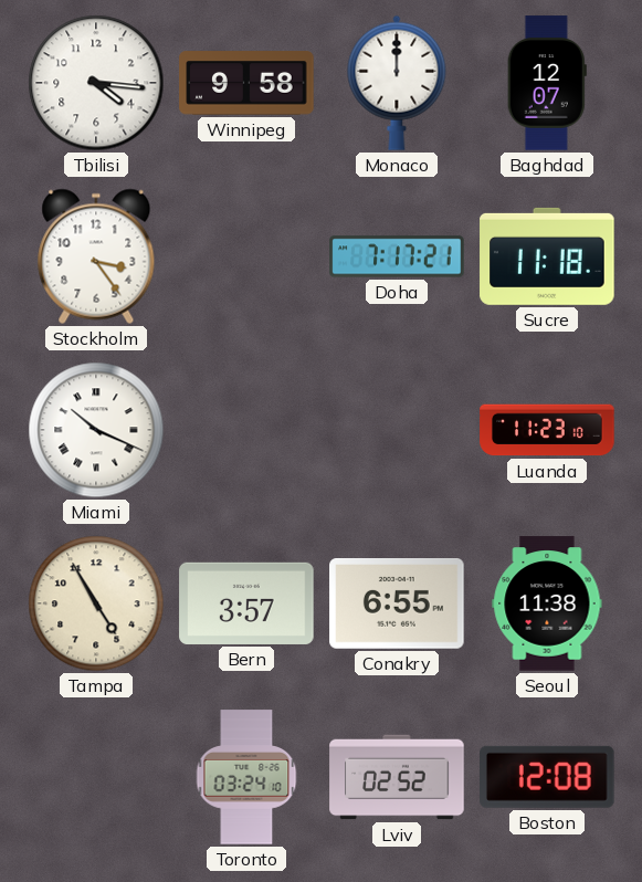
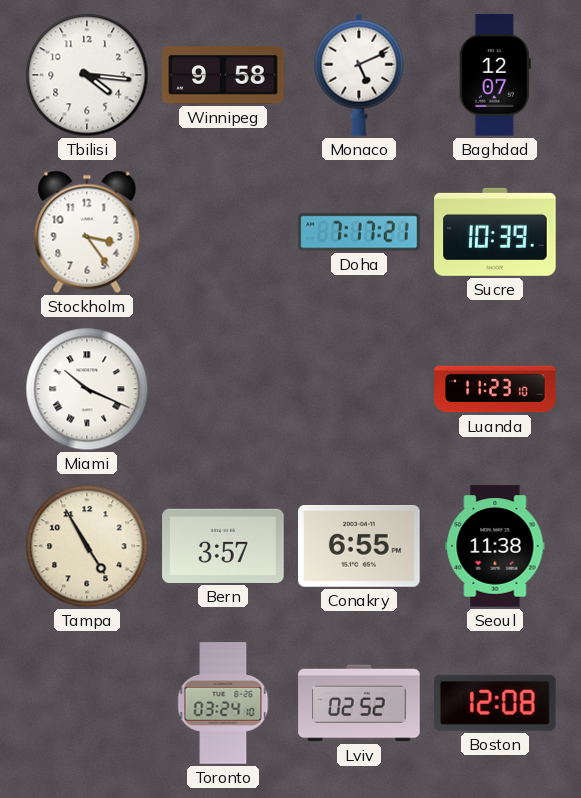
Monaco: 12:00 -> 5:11 (359, 75)
Sucre: 11:18 -> 10:39 (495, 232)
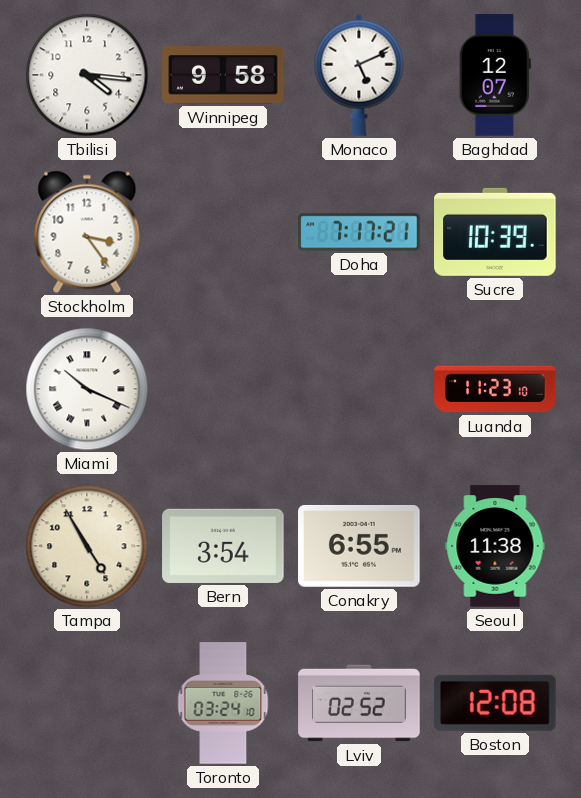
Bern: 3:57 -> 3:54 (223, 546)
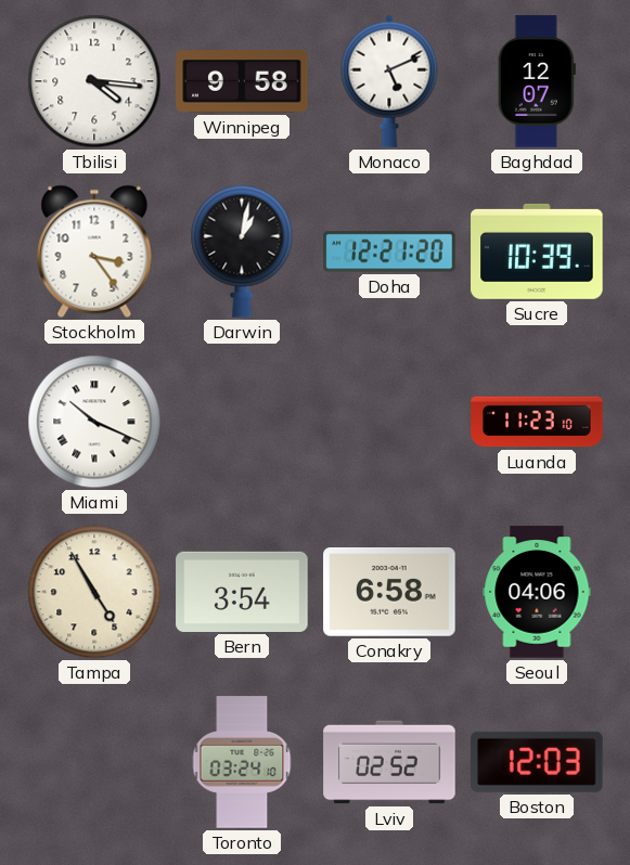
Darwin: none -> 1:02 (242, 251)
Doha: 7:17 -> 12:21 (389, 251)
Conakry: 6:55 -> 6:58 (389, 593)
Seoul: 11:38 -> 04:06 (537, 592)
Boston: 12:08 -> 12:03 (538, 762)
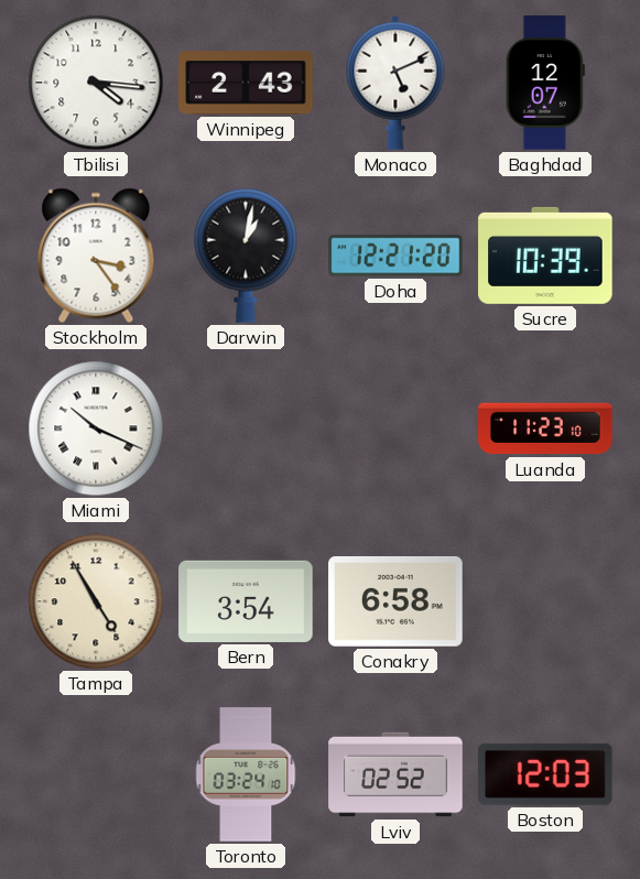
Winnipeg: 9:58 -> 2:43 (246, 83)
Seoul: 04:06 -> none (537, 592)
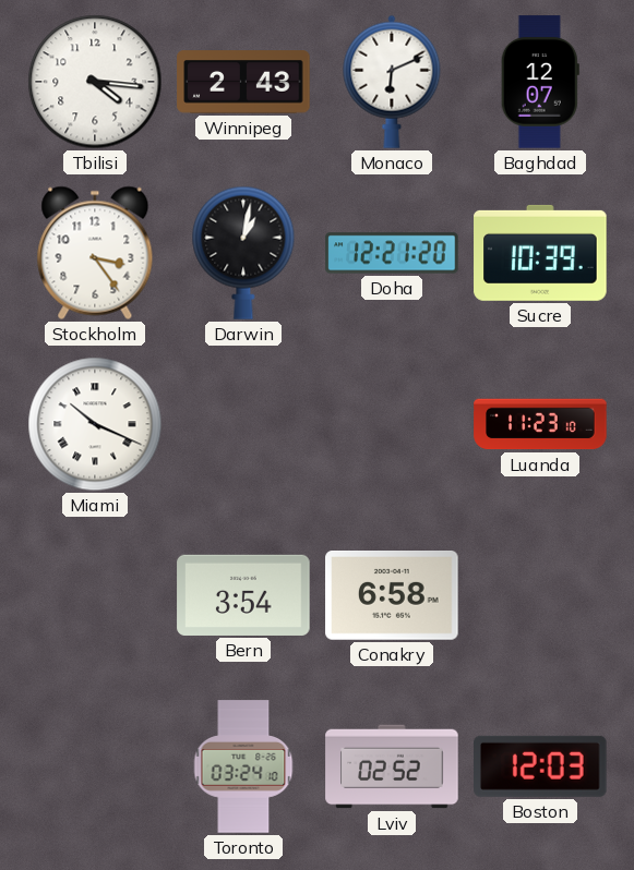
Monaco: 5:11 -> 6:11 (392, 82)
Tampa: 4:55 -> none (96, 601)
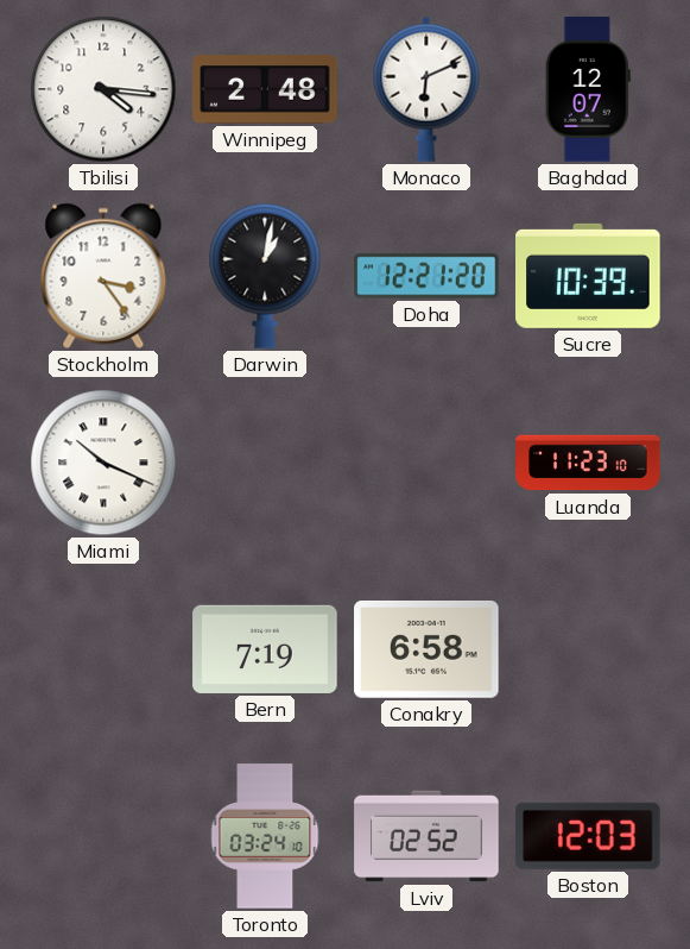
Winnipeg: 2:43 -> 2:48 (265, 89)
Bern: 3:54 -> 7:19 (265, 649)
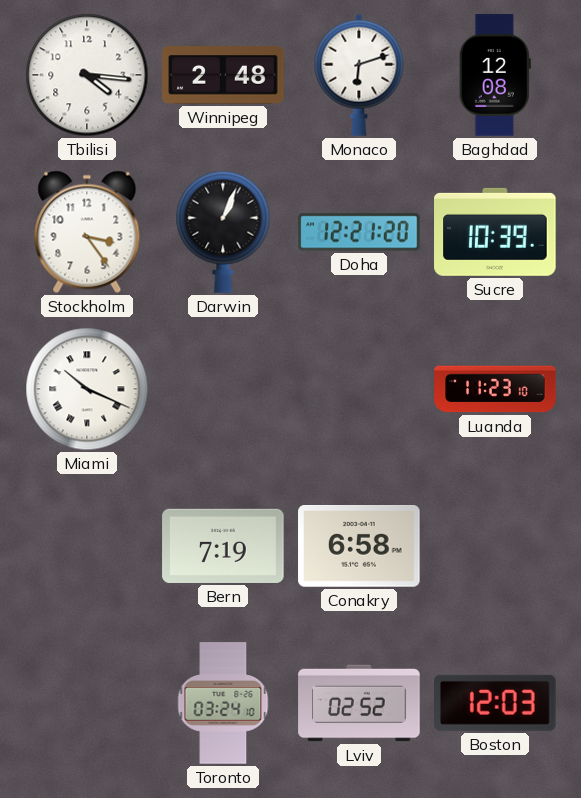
Monaco: 6:11 -> 6:12 (359, 75)
Baghdad: 12:07 -> 12:08 (495, 75)
Darwin: 1:02 -> 1:04 (223, 232)
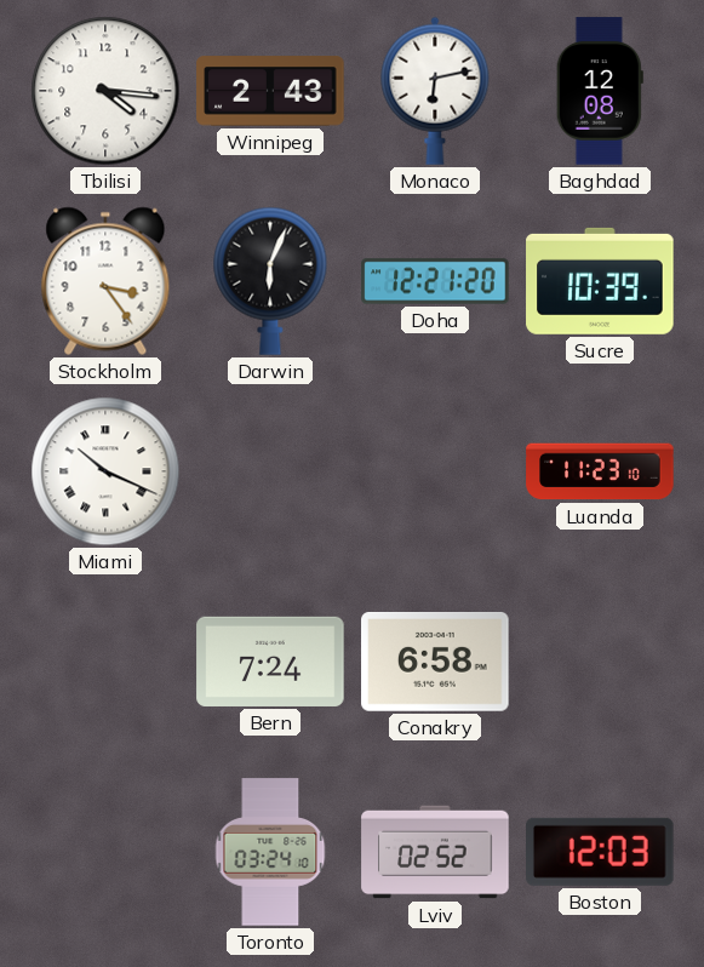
Winnipeg: 2:48 -> 2:43 (270, 91)
Monaco: 6:12 -> 6:13 (435, 91)
Darwin: 1:04 -> 6:04 (270, 281)
Bern: 7:19 -> 7:24 (270, 662)
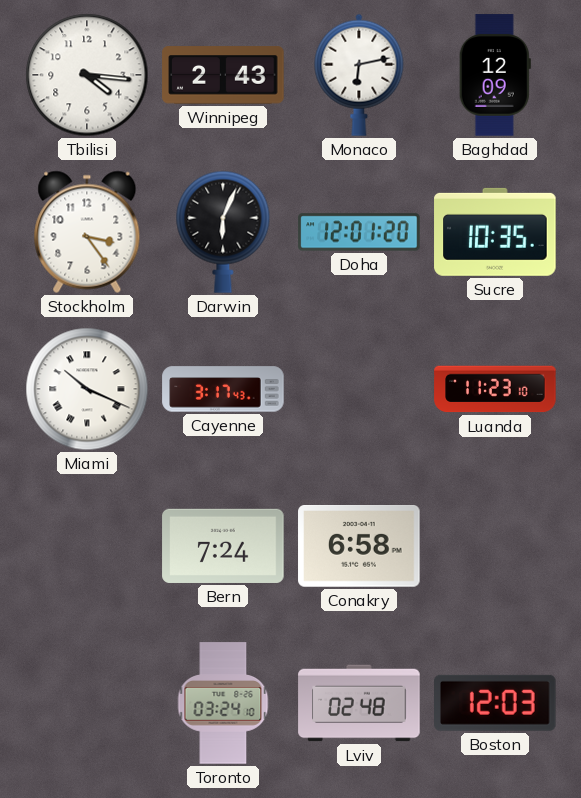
Baghdad: 12:08 -> 12:09 (495, 75)
Doha: 12:21 -> 12:01 (359, 232)
Sucre: 10:39 -> 10:35 (495, 232)
Cayenne: none -> 3:17 (223, 389)
Lviv: 02:52 -> 02:48 (359, 703)
